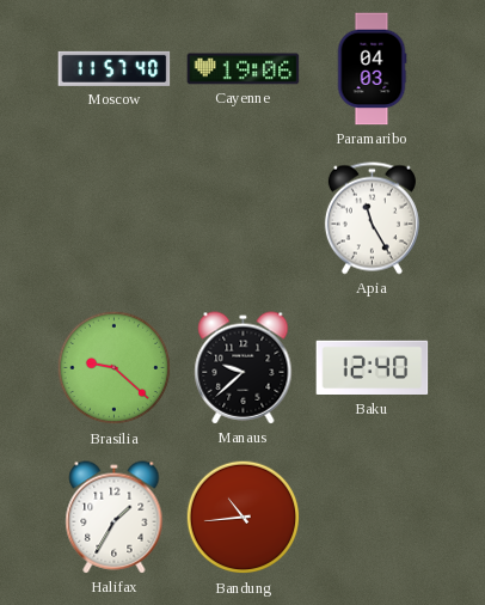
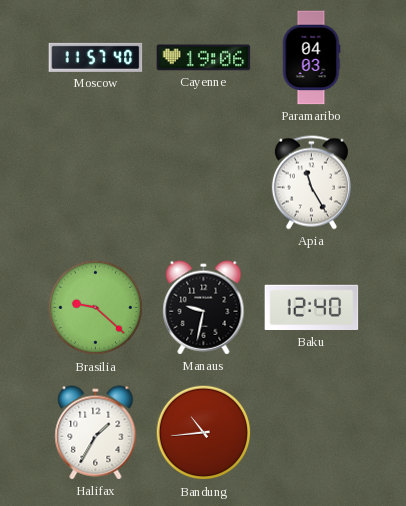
Manaus: 9:38 -> 9:32 (204, 308)
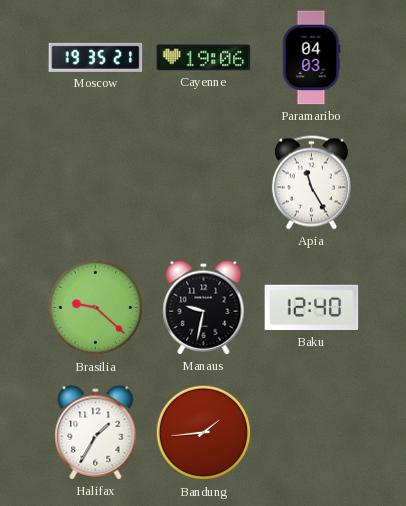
Moscow: 11:57 -> 19:35 (96, 57)
Bandung: 10:44 -> 1:44 (204, 433)
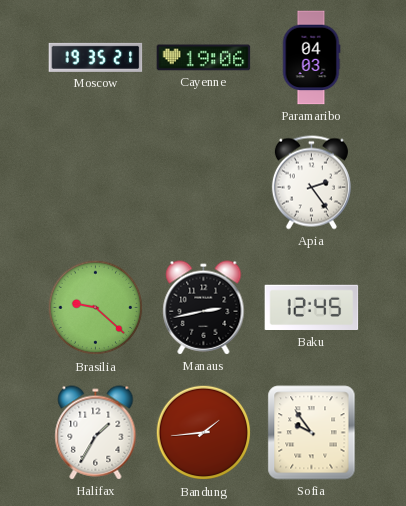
Apia: 11:25 -> 2:24 (311, 183)
Manaus: 9:32 -> 2:43 (204, 308)
Baku: 12:40 -> 12:45 (312, 308)
Sofia: none -> 9:54 (312, 433)
